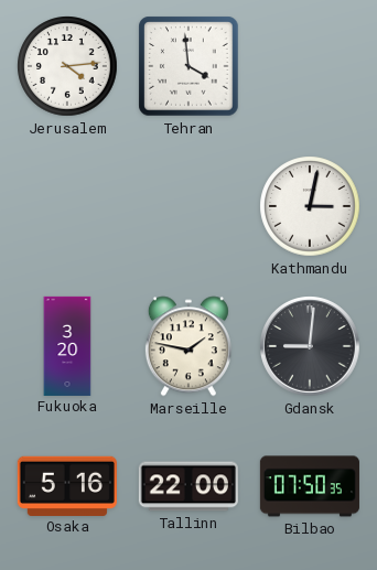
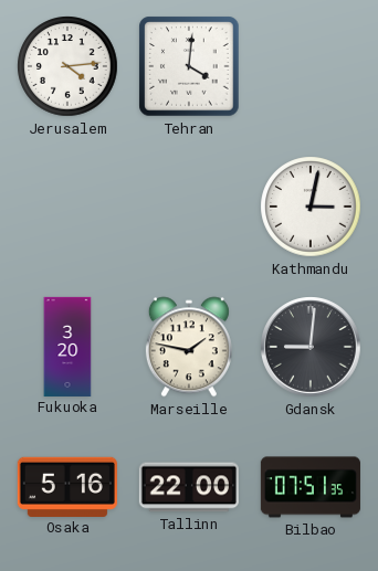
Tehran: 3:59 -> 4:01 (189, 66)
Bilbao: 07:50 -> 07:51 (311, 487)
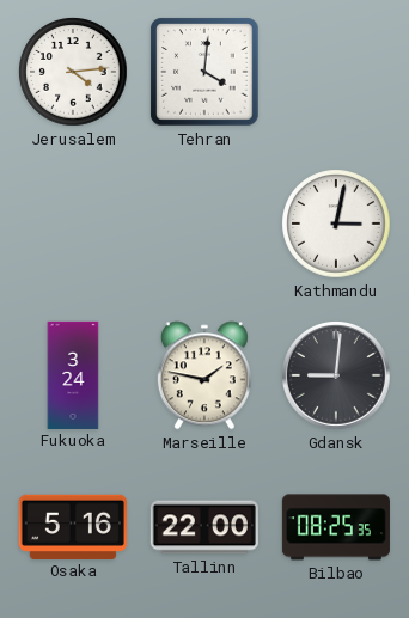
Fukuoka: 3:20 -> 3:24 (73, 374)
Bilbao: 07:51 -> 08:25 (336, 527)
